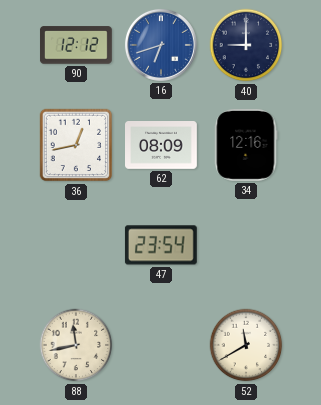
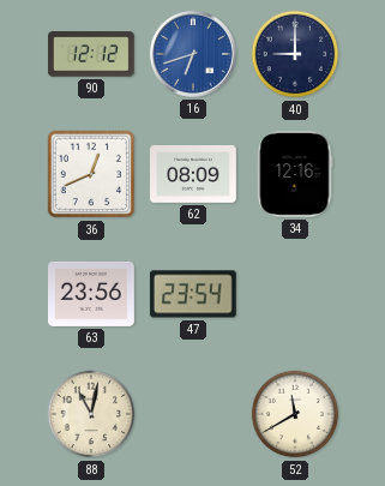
36: 12:43 -> 12:41 (91, 174)
63: none -> 23:56 (92, 294)
88: 11:43 -> 11:02 (91, 414)
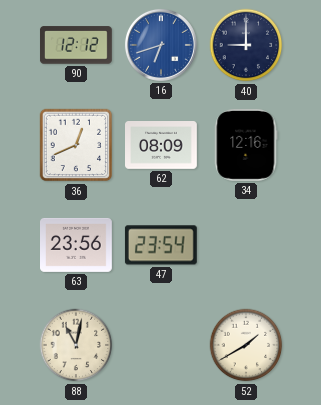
52: 11:40 -> 1:40 (246, 345)
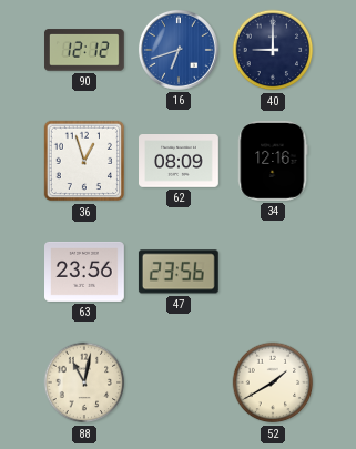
36: 12:41 -> 12:57 (84, 161)
47: 23:54 -> 23:56 (179, 272)
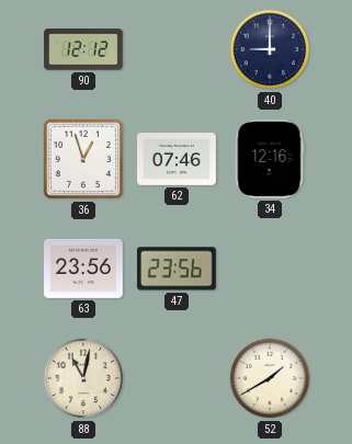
16: 6:42 -> none (179, 50)
62: 08:09 -> 07:46 (178, 160)
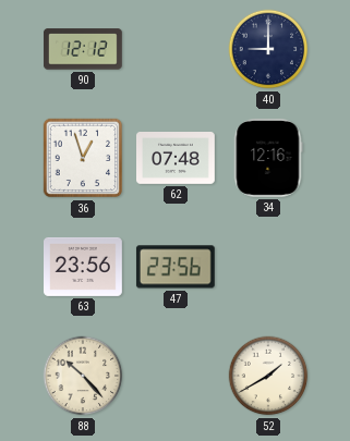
62: 07:46 -> 07:48 (177, 159)
88: 11:02 -> 10:23 (83, 376)
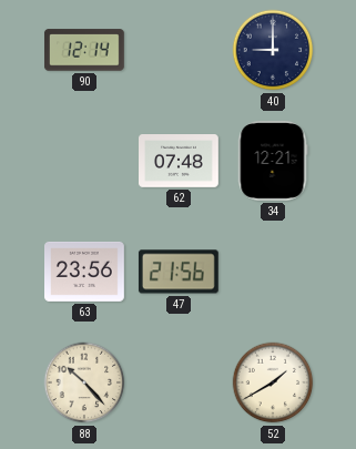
90: 12:12 -> 12:14 (84, 50)
36: 12:57 -> none (83, 158)
34: 12:16 -> 12:21 (273, 161)
47: 23:56 -> 21:56 (179, 272)
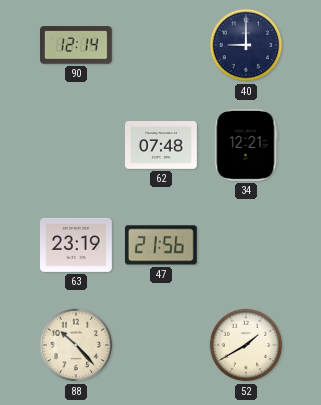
63: 23:56 -> 23:19 (77, 245)
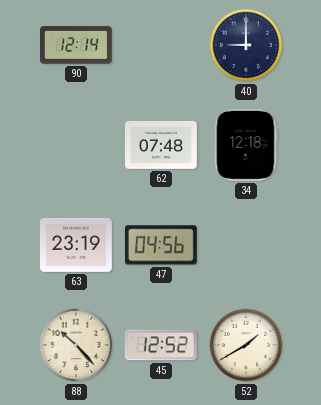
34: 12:21 -> 12:18 (246, 145)
47: 21:56 -> 04:56 (161, 245)
45: none -> 12:52 (161, 345)
